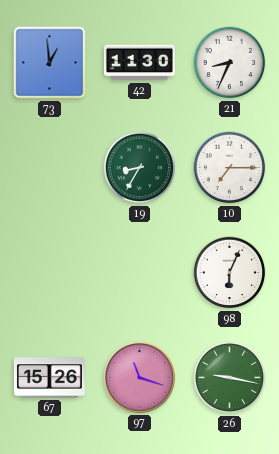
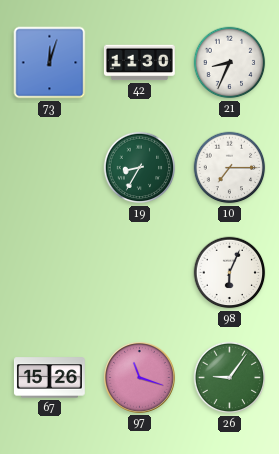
73: 12:59 -> 12:03 (50, 63)
26: 9:17 -> 9:06 (230, 378)
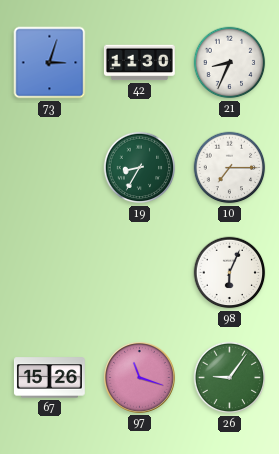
73: 12:03 -> 3:03 (50, 63)
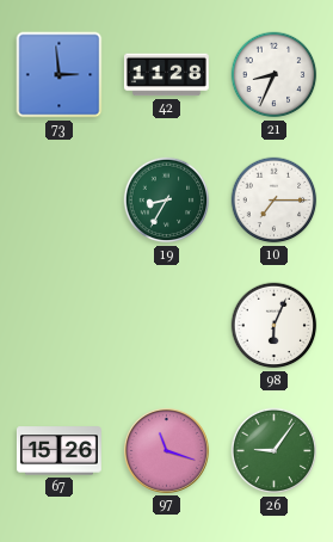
73: 3:03 -> 2:59 (60, 75)
42: 11:30 -> 11:28 (166, 75)
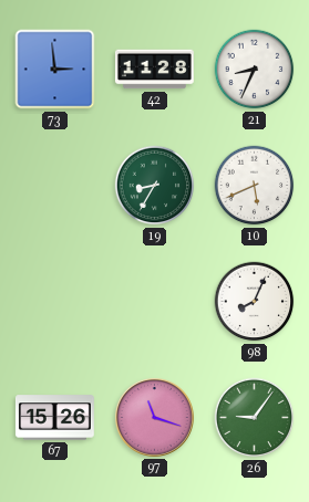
10: 7:15 -> 5:41 (255, 186)
98: 6:04 -> 8:04 (255, 302)
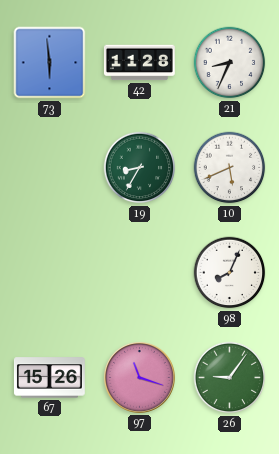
73: 2:59 -> 5:59 (50, 63)
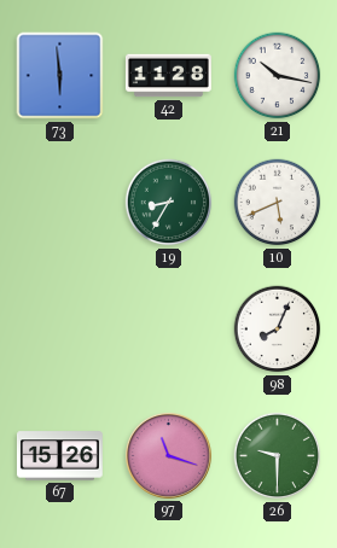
21: 8:34 -> 10:17 (278, 76)
26: 9:06 -> 9:30 (278, 456)
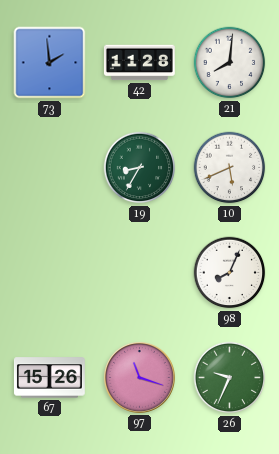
73: 5:59 -> 1:59 (50, 63)
21: 10:17 -> 8:01 (230, 63)
26: 9:30 -> 9:34 (230, 378)
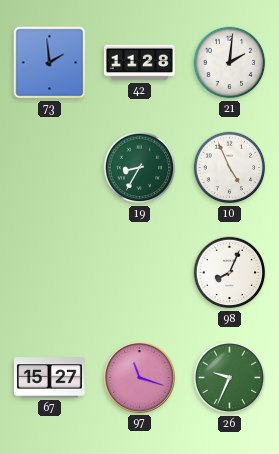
21: 8:01 -> 2:01 (230, 63)
10: 5:41 -> 4:56 (230, 168)
67: 15:26 -> 15:27 (49, 378)
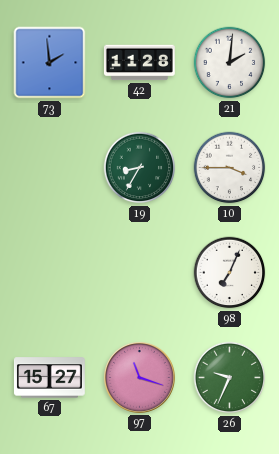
10: 4:56 -> 3:45 (230, 168)
98: 8:04 -> 7:04 (230, 273)
